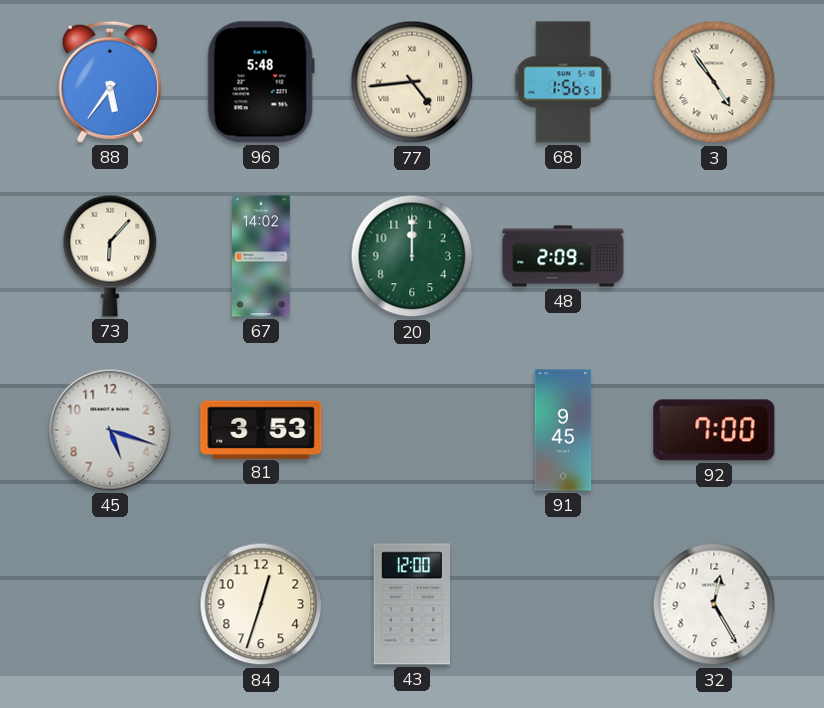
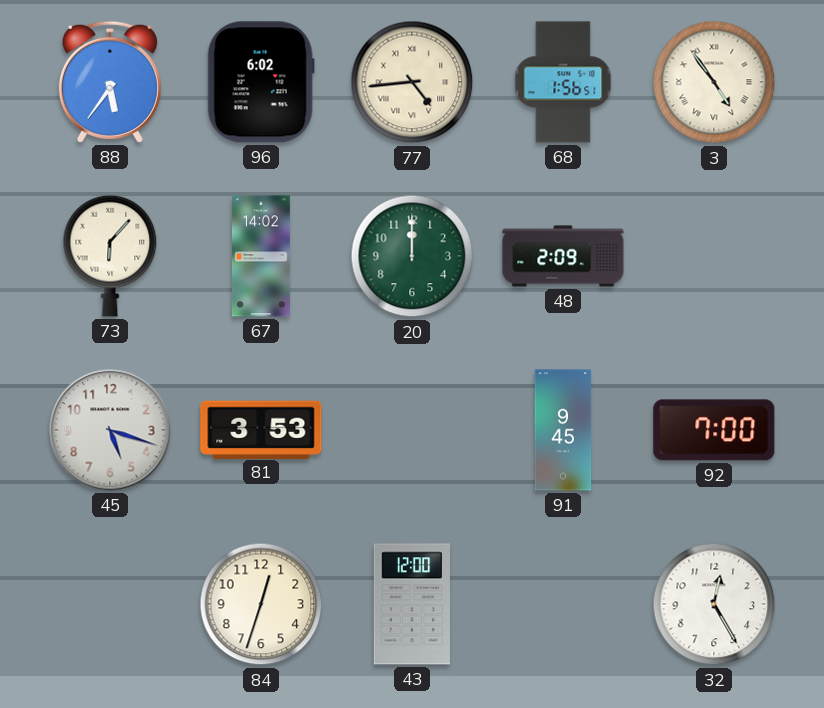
96: 5:48 -> 6:02 (261, 82)
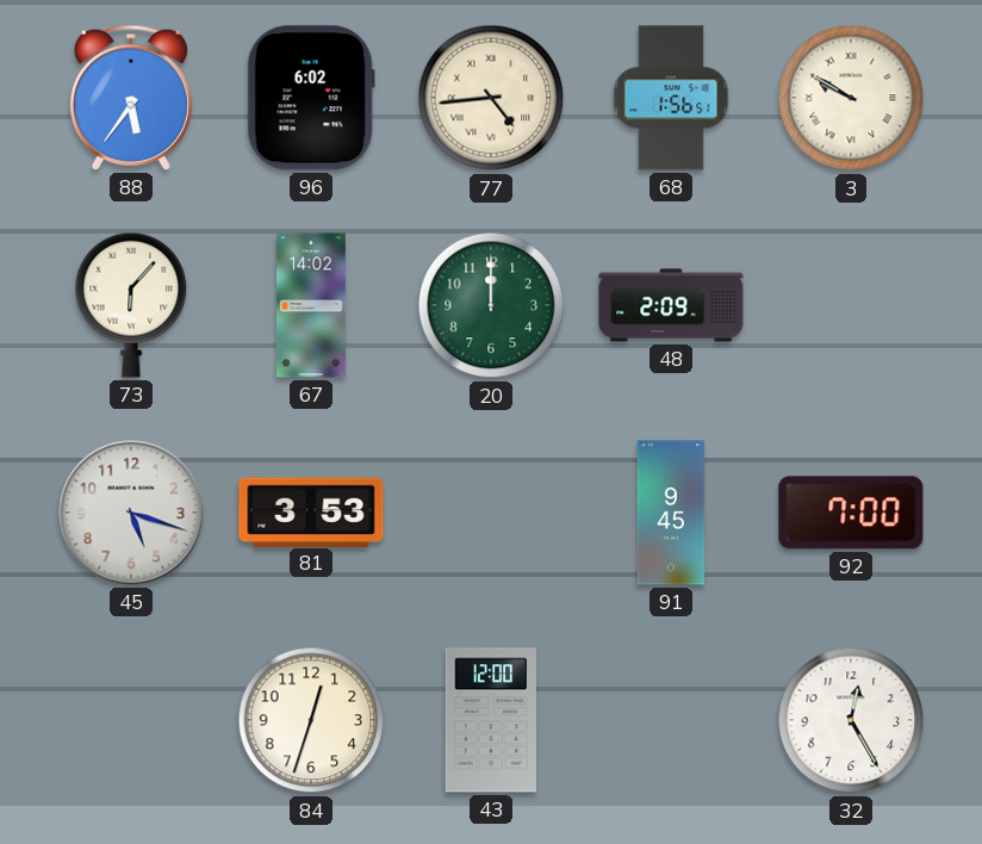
3: 4:54 -> 9:50 (851, 98)
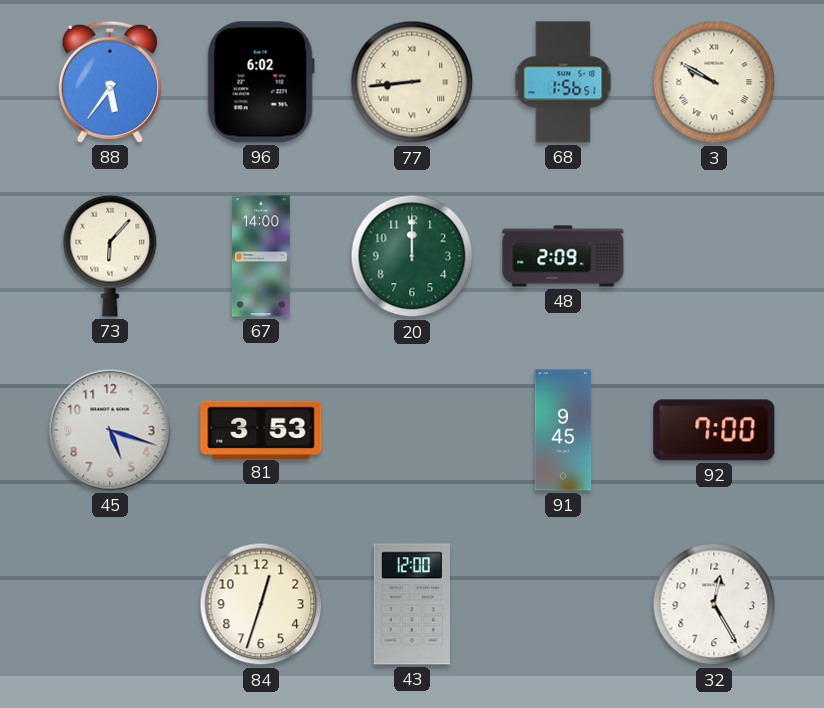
77: 4:44 -> 8:44 (412, 82)
67: 14:02 -> 14:00 (262, 256)
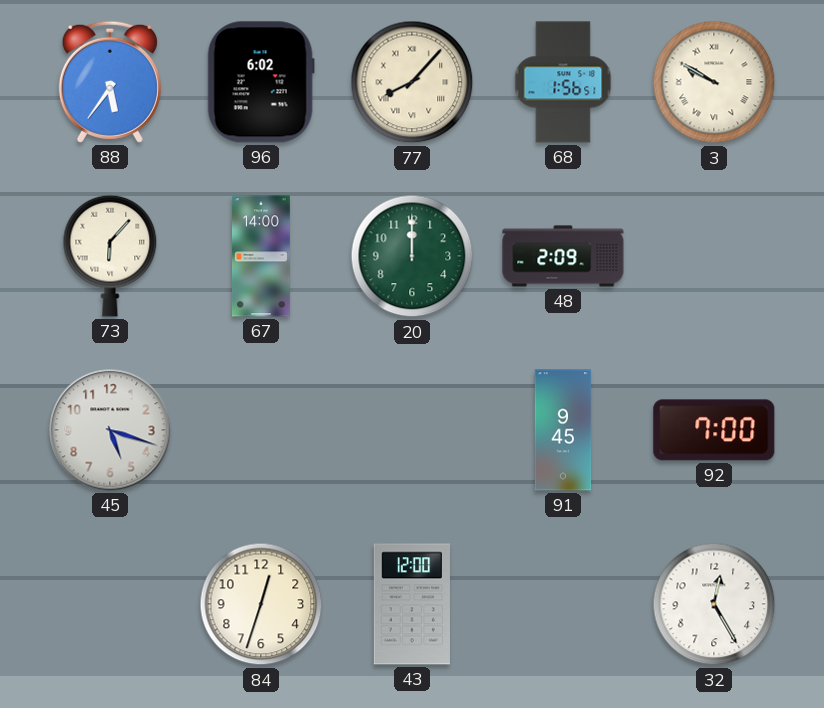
77: 8:44 -> 8:07 (412, 82)
81: 3:53 -> none (261, 429)
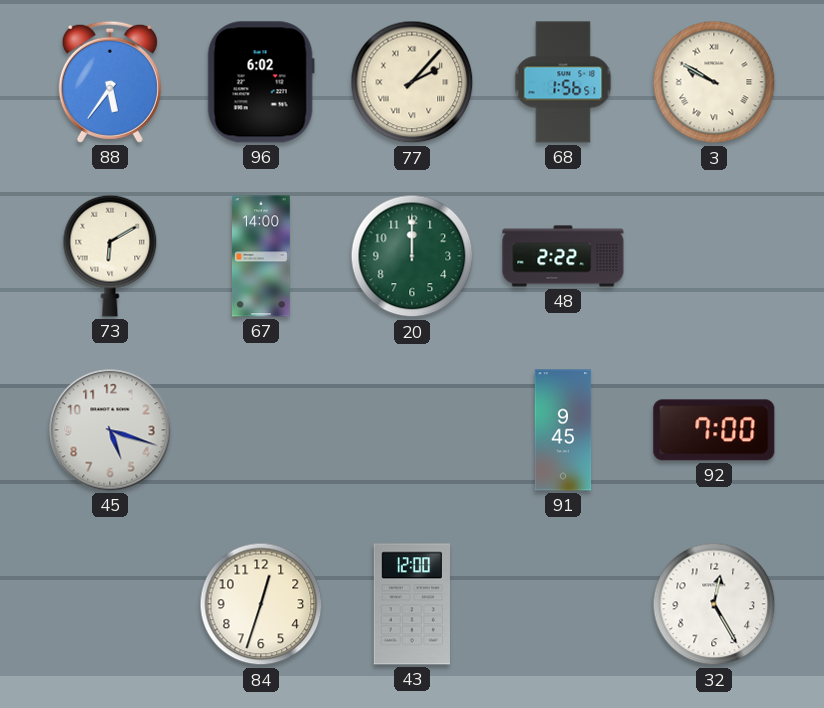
77: 8:07 -> 2:07 (412, 82)
73: 6:07 -> 6:10 (110, 256)
48: 2:09 -> 2:22 (563, 256)
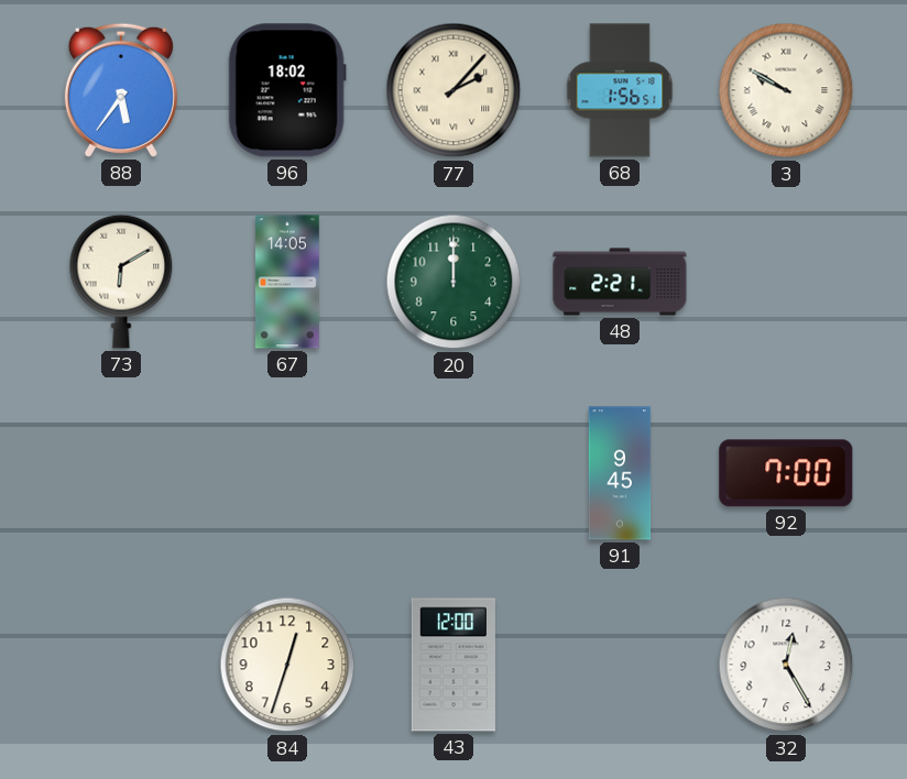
96: 6:02 -> 18:02 (287, 90)
67: 14:00 -> 14:05 (288, 282)
48: 2:22 -> 2:21 (620, 282)
45: 5:18 -> none (110, 430)
